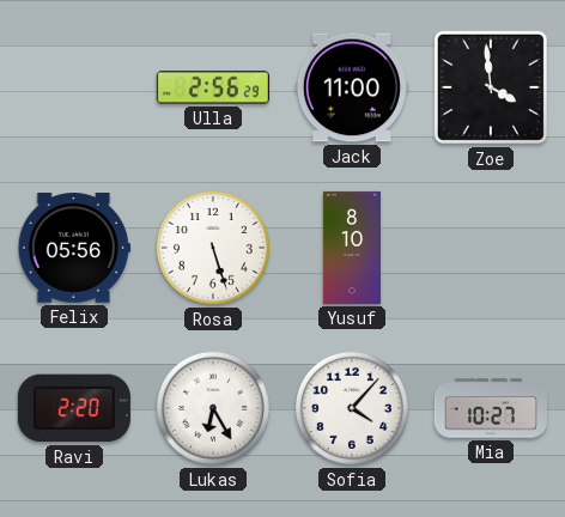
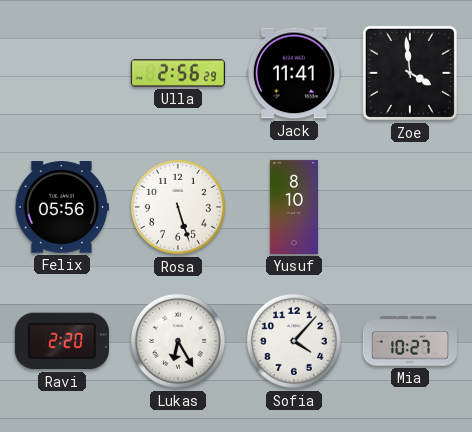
Jack: 11:00 -> 11:41 (294, 73)
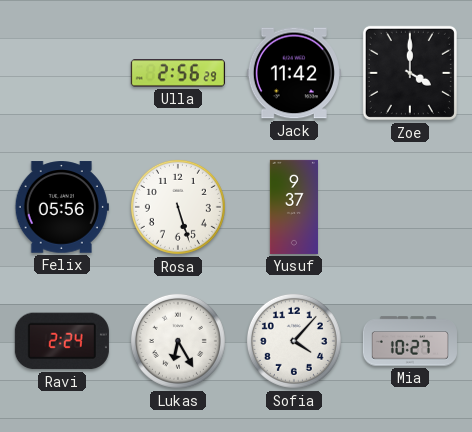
Jack: 11:41 -> 11:42 (294, 73)
Zoe: 3:59 -> 4:00 (410, 73)
Yusuf: 8:10 -> 9:37 (294, 207)
Ravi: 2:20 -> 2:24 (62, 341)
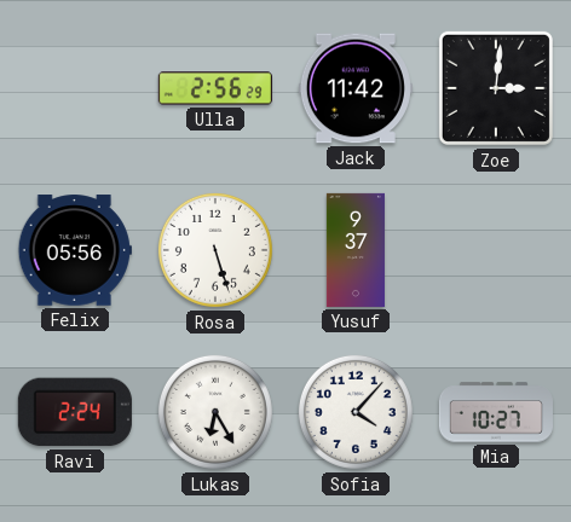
Zoe: 4:00 -> 3:01 (496, 88)
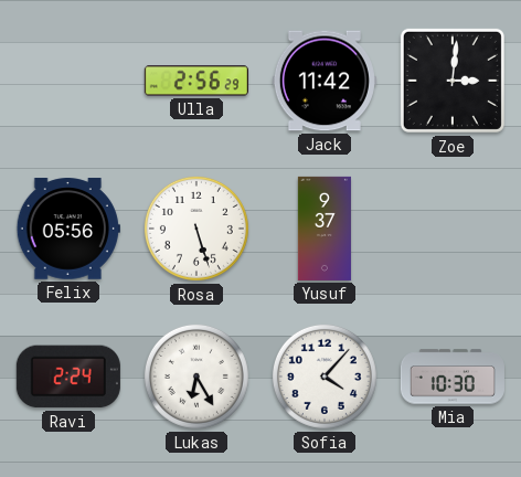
Mia: 10:27 -> 10:30 (453, 377)
